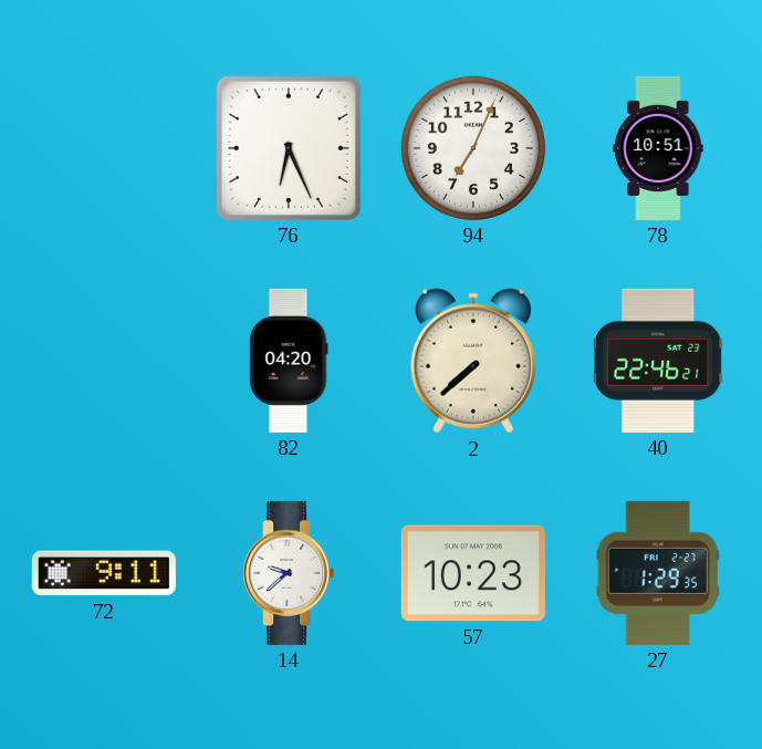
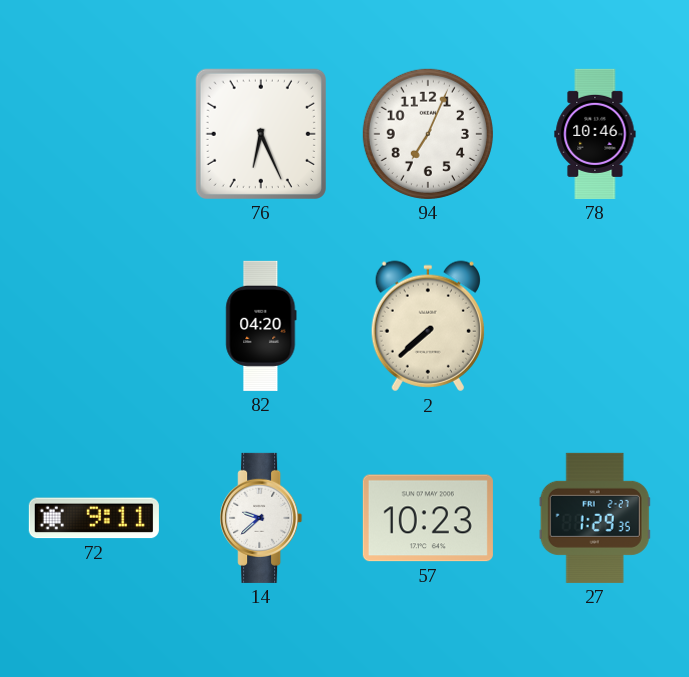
78: 10:51 -> 10:46 (595, 134)
40: 22:46 -> none (658, 361)
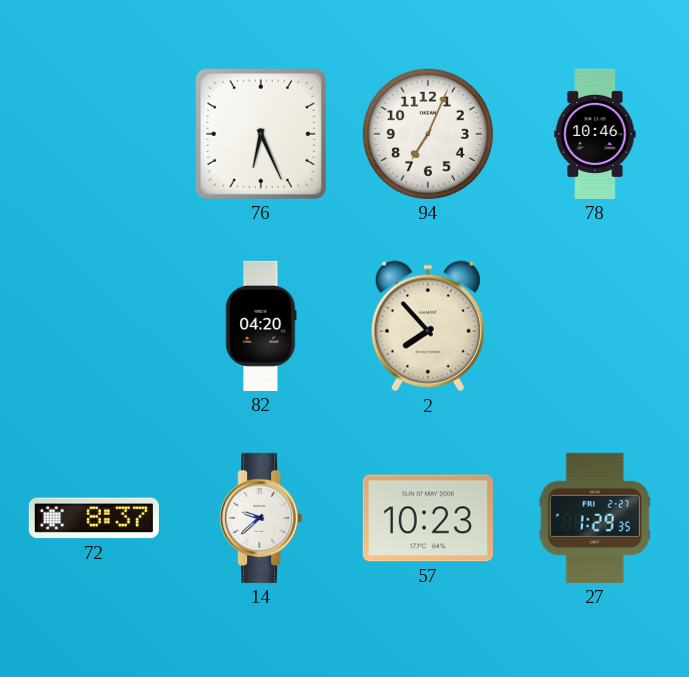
2: 7:38 -> 7:53 (428, 326)
72: 9:11 -> 8:37 (94, 518)
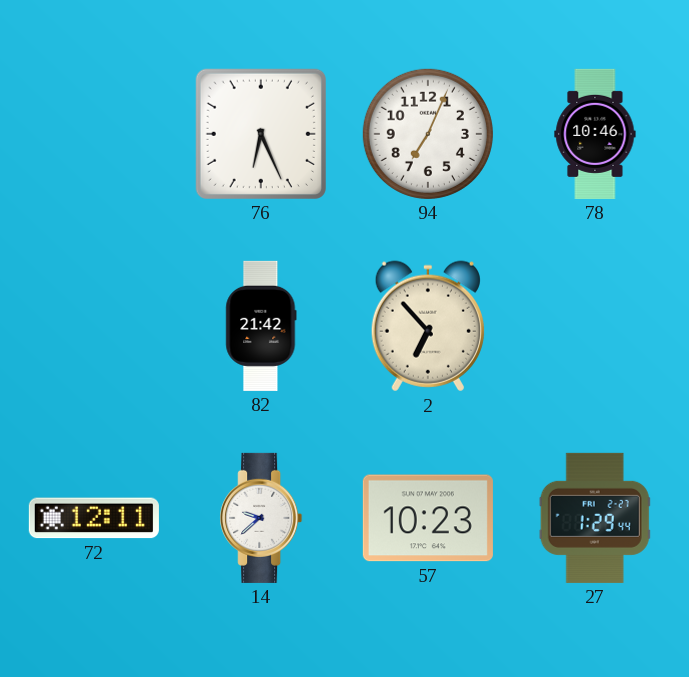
82: 04:20 -> 21:42 (261, 326)
2: 7:53 -> 6:53 (428, 326)
72: 8:37 -> 12:11 (94, 518)
27: 1:29:35 -> 1:29:44 (595, 518)
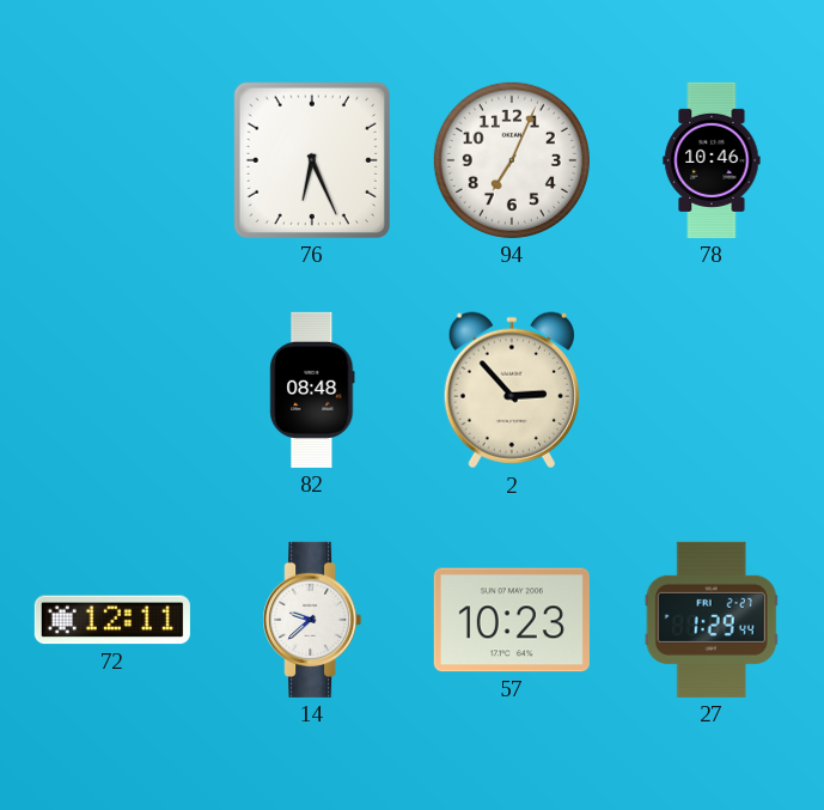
82: 21:42 -> 08:48 (312, 390)
2: 6:53 -> 2:53 (512, 390)
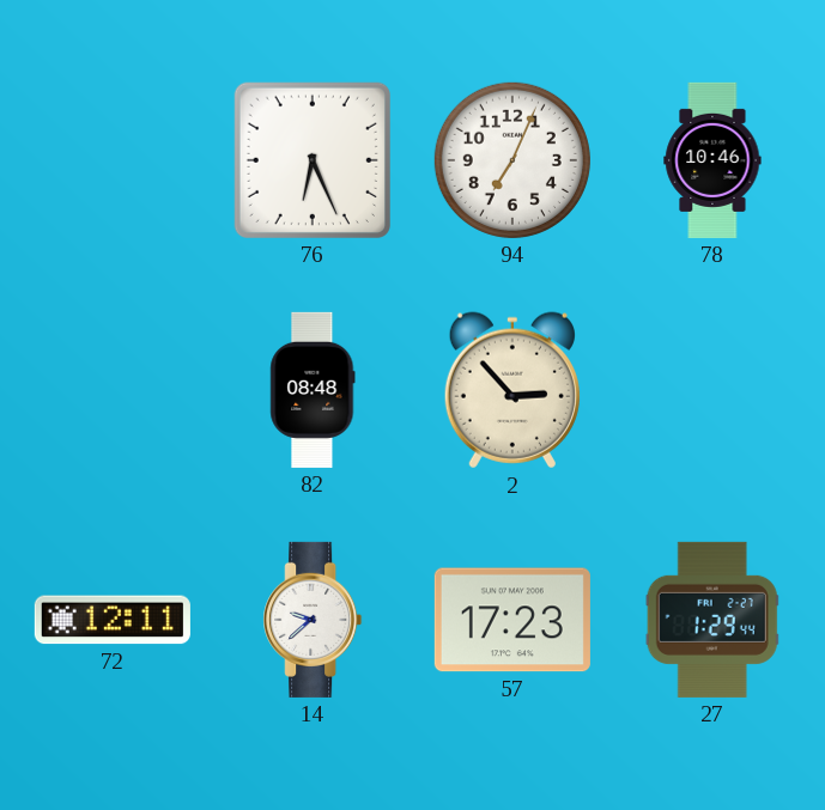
57: 10:23 -> 17:23 (512, 620)
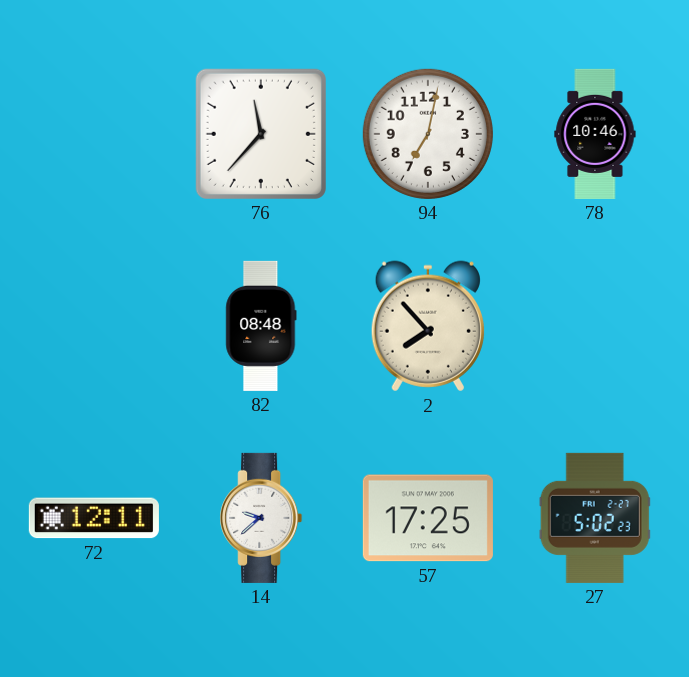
76: 6:26 -> 11:37 (261, 134)
94: 7:04 -> 7:02 (428, 134)
2: 2:53 -> 7:53 (428, 326)
57: 17:23 -> 17:25 (428, 518)
27: 1:29 -> 5:02 (595, 518)
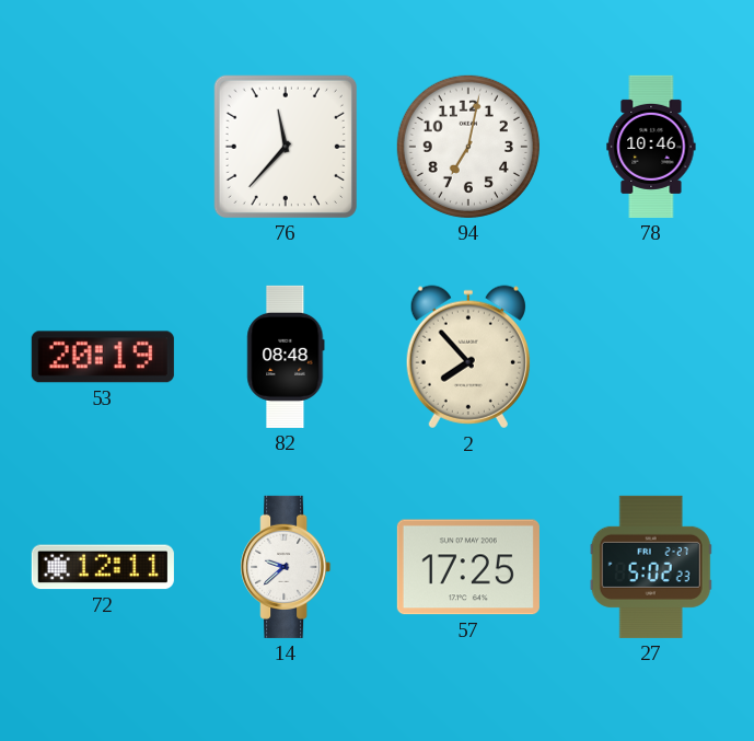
53: none -> 20:19 (103, 357)
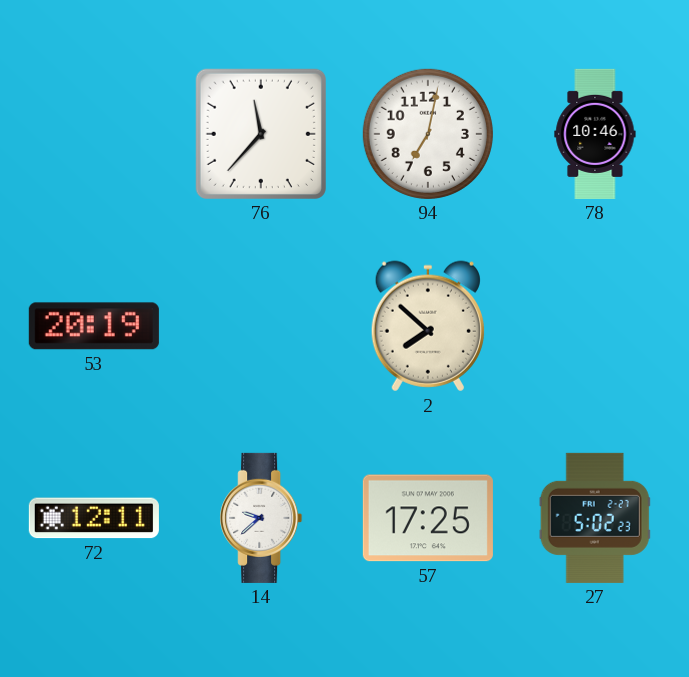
82: 08:48 -> none (286, 357)
2: 7:53 -> 7:52 (428, 326)
